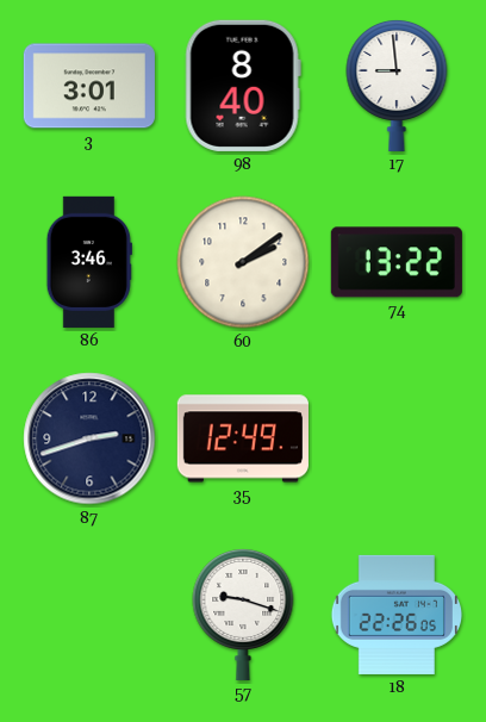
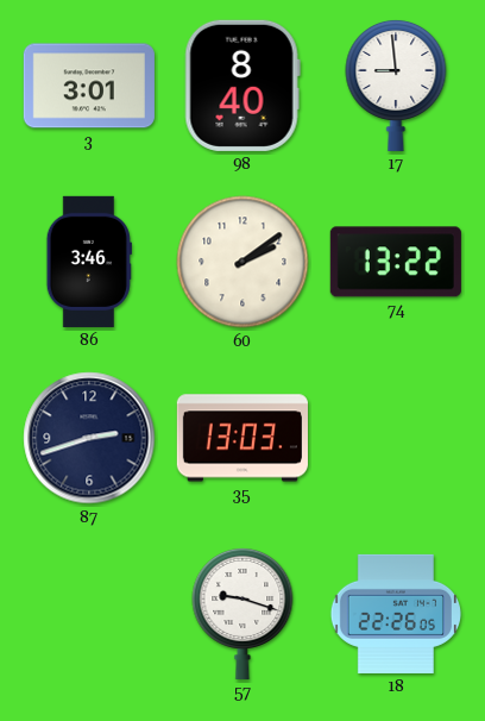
35: 12:49 -> 13:03 (242, 438)
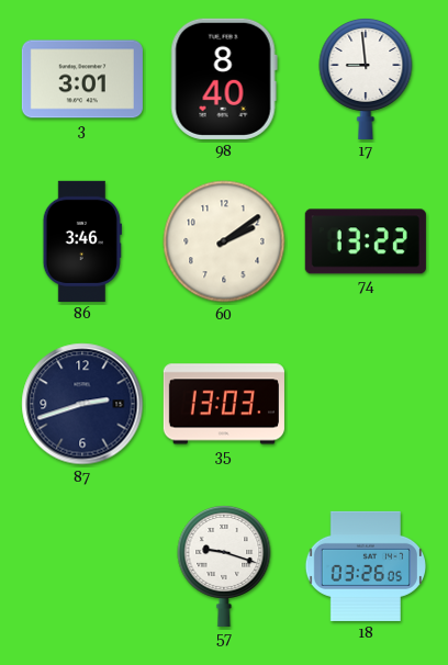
18: 22:26 -> 03:26 (365, 566)
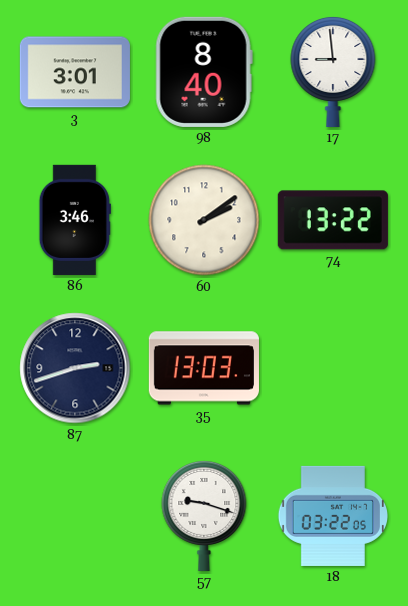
18: 03:26 -> 03:22 (332, 516)
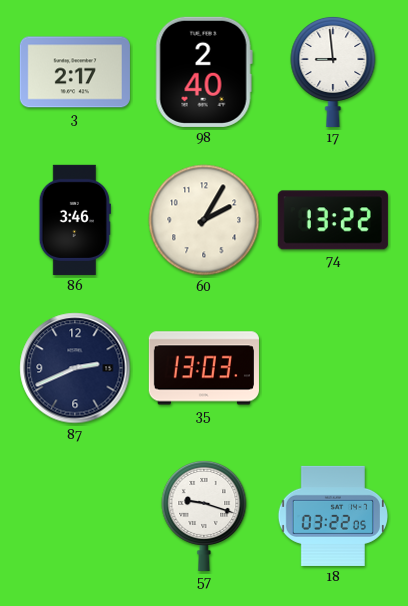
3: 3:01 -> 2:17 (75, 72)
98: 8:40 -> 2:40 (204, 72)
60: 2:09 -> 2:05 (204, 220)
87: 2:42 -> 2:41 (75, 368)
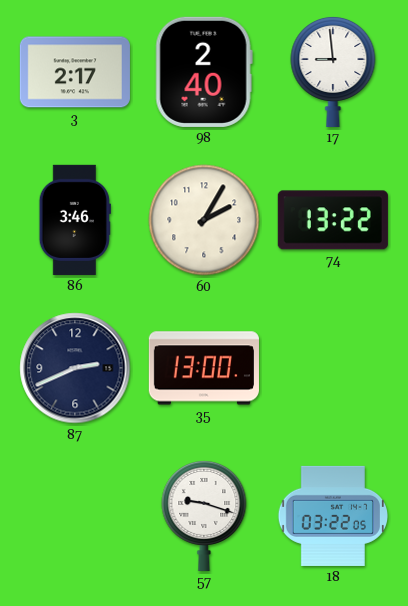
35: 13:03 -> 13:00 (204, 368)
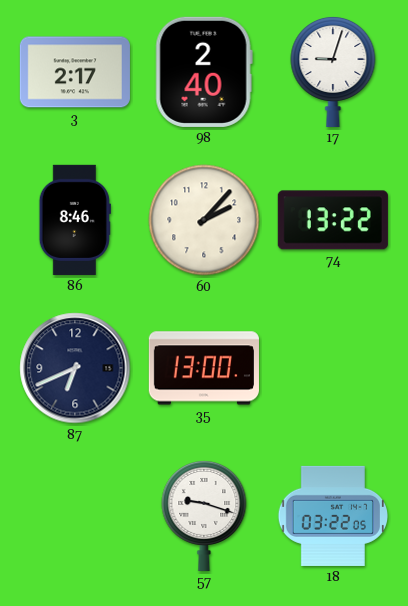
17: 8:59 -> 9:03 (333, 71)
86: 3:46 -> 8:46 (75, 220)
60: 2:05 -> 2:07 (204, 220)
87: 2:41 -> 6:41 (75, 368)
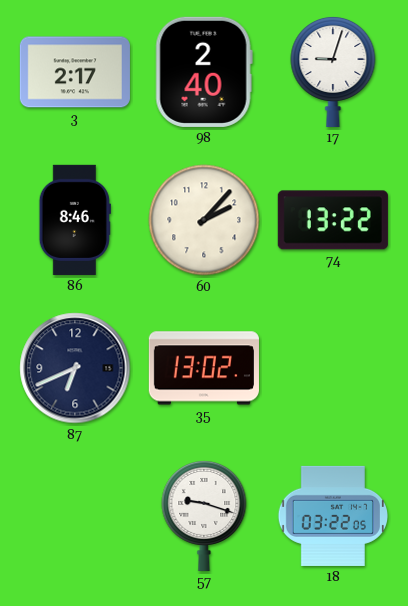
35: 13:00 -> 13:02 (204, 368)
